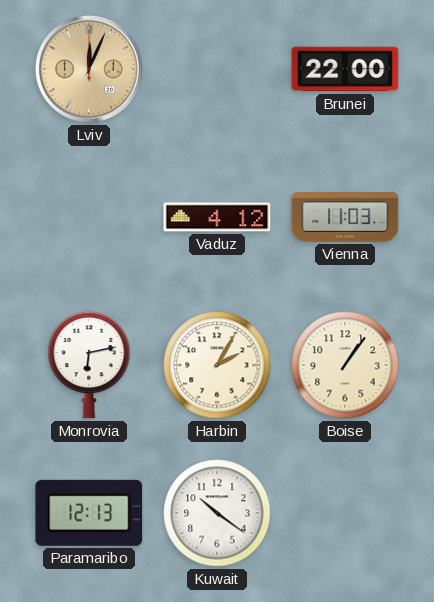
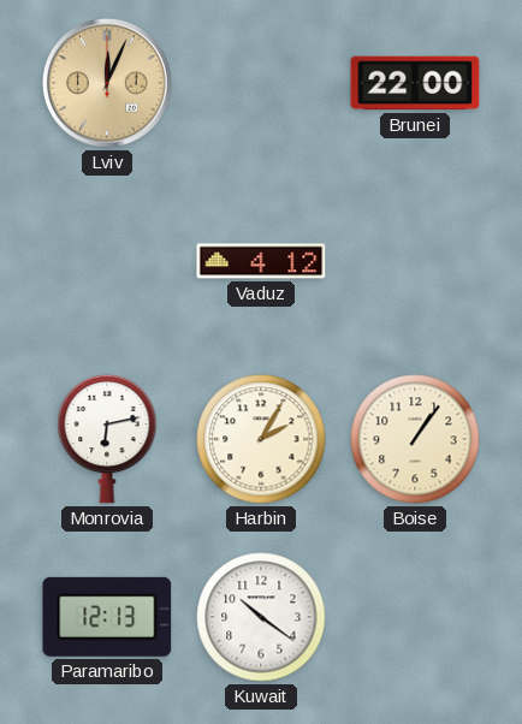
Vienna: 11:03 -> none (345, 217)
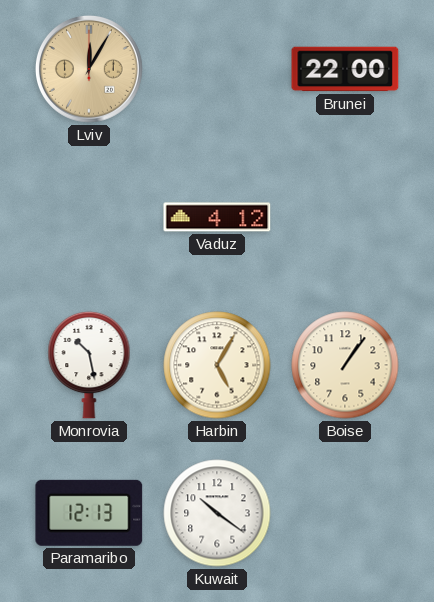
Lviv: 12:04 -> 12:05 (89, 69)
Monrovia: 6:13 -> 10:28 (89, 365)
Harbin: 2:05 -> 5:05 (217, 365)
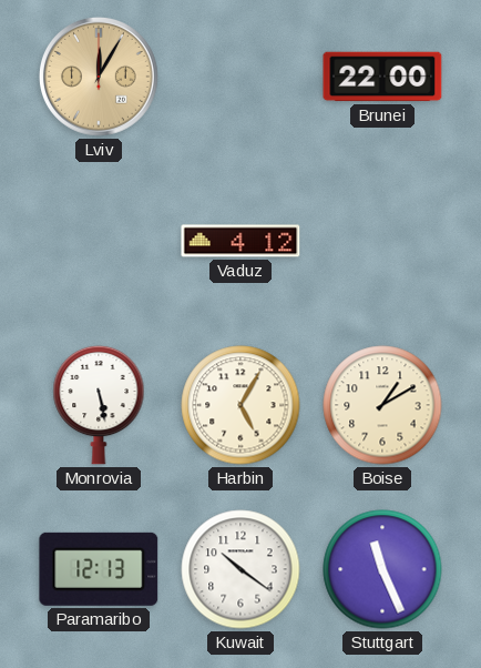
Monrovia: 10:28 -> 5:28 (99, 405)
Boise: 1:06 -> 1:10 (382, 405)
Stuttgart: none -> 11:26 (382, 569)
